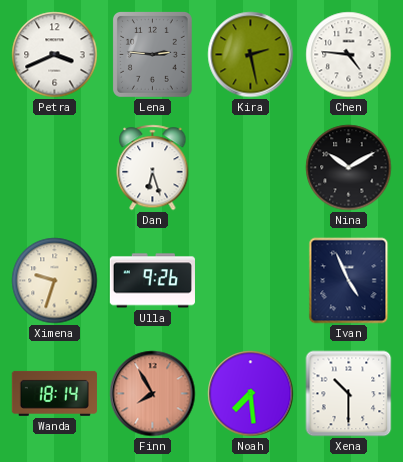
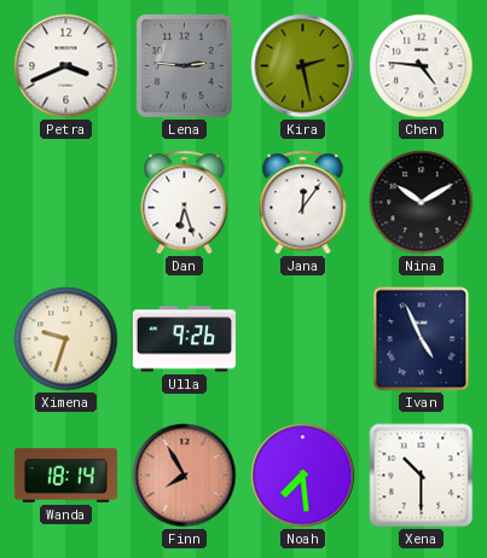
Jana: none -> 12:06 (303, 203)
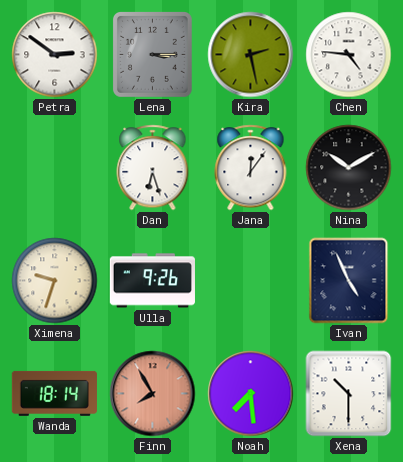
Petra: 3:41 -> 2:51 (55, 55)
Lena: 2:46 -> 3:15 (152, 55)
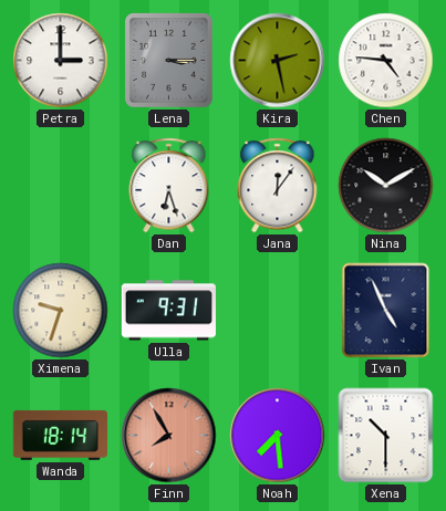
Petra: 2:51 -> 3:00 (61, 61)
Ulla: 9:26 -> 9:31 (168, 311)
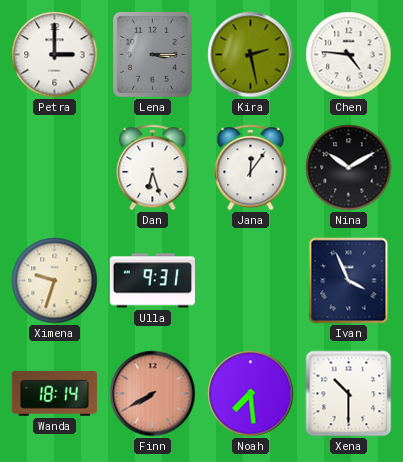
Ivan: 4:56 -> 3:56 (349, 281)
Finn: 7:55 -> 7:40 (153, 394)
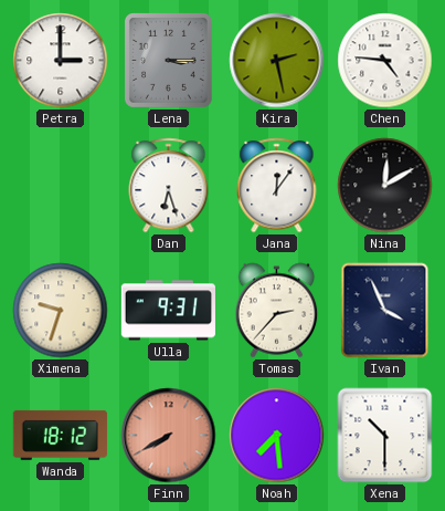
Nina: 10:10 -> 12:10 (385, 186)
Tomas: none -> 2:37 (277, 311)
Wanda: 18:14 -> 18:12 (60, 435)
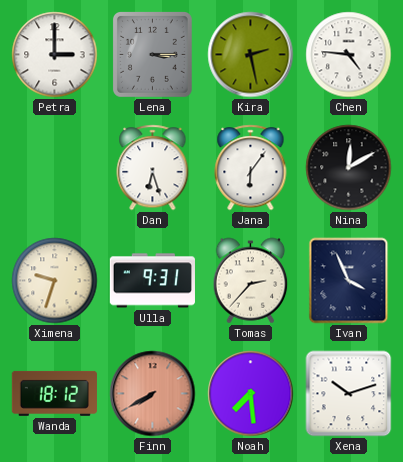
Jana: 12:06 -> 6:06 (251, 168)
Xena: 10:30 -> 10:12 (349, 394)
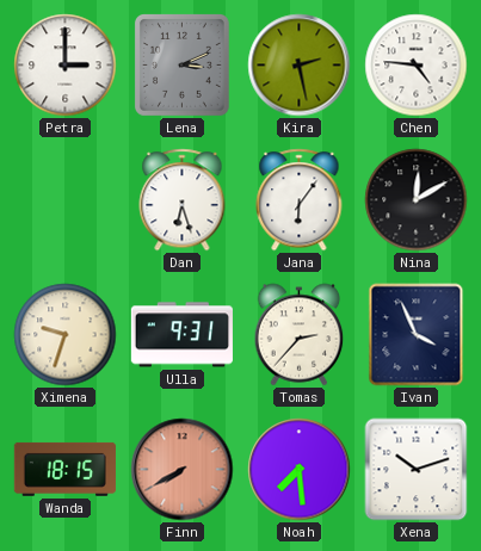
Lena: 3:15 -> 3:11 (181, 66)
Wanda: 18:12 -> 18:15 (64, 469)
